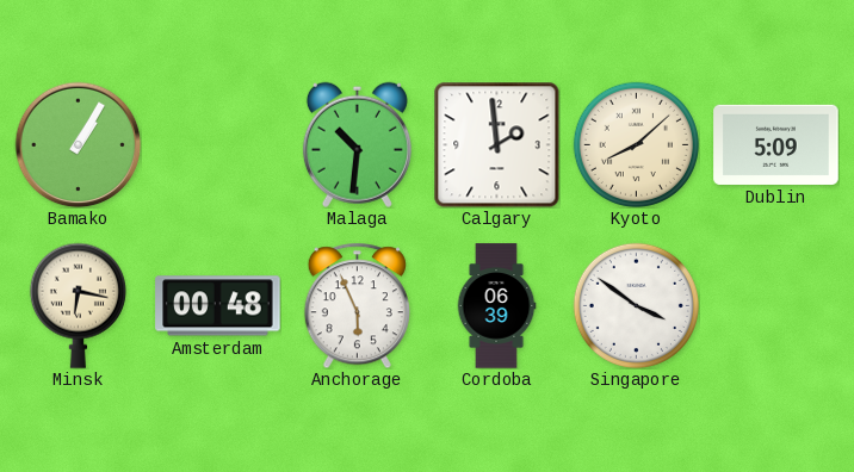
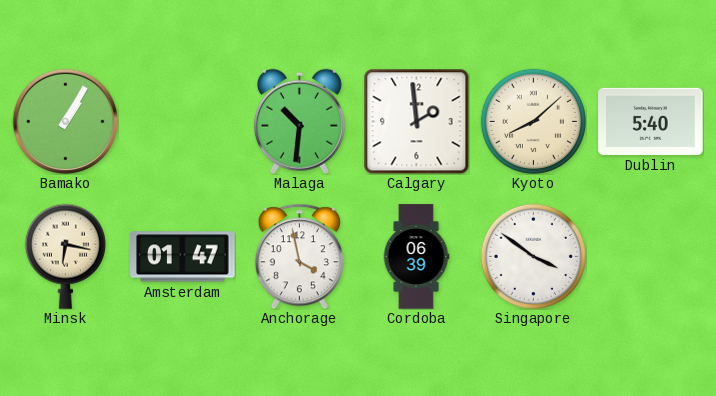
Dublin: 5:09 -> 5:40 (651, 121)
Amsterdam: 00:48 -> 01:47 (183, 257)
Anchorage: 5:56 -> 3:58 (299, 256)
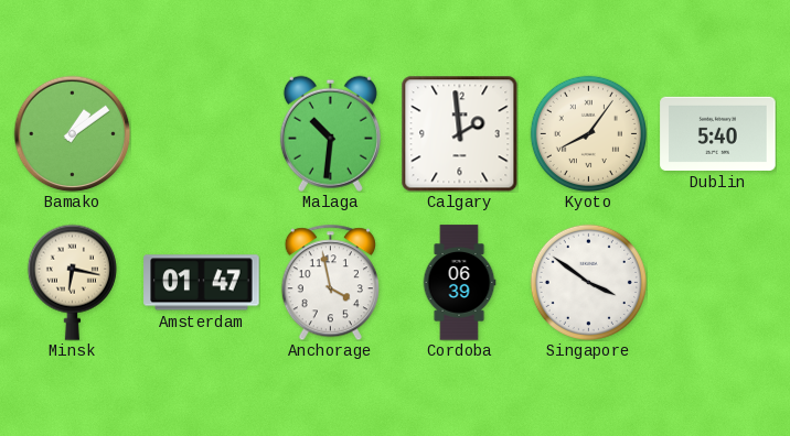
Bamako: 1:05 -> 1:09 (72, 133)
Kyoto: 8:08 -> 8:06 (588, 133)
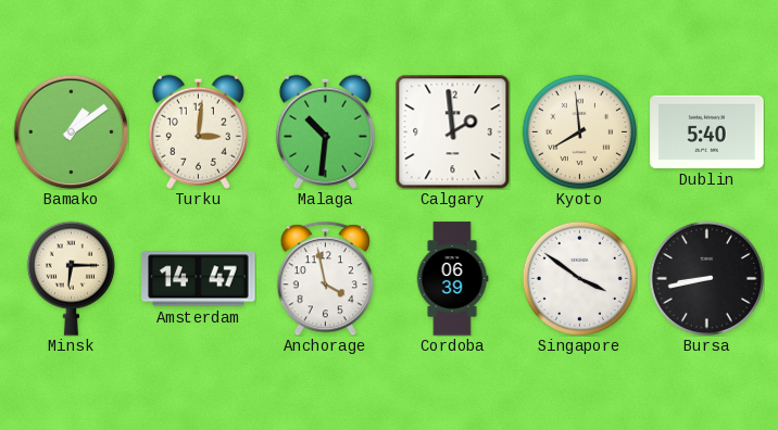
Turku: none -> 3:01 (198, 131)
Kyoto: 8:06 -> 7:59 (579, 131)
Minsk: 6:17 -> 6:15 (71, 278)
Amsterdam: 01:47 -> 14:47 (199, 279)
Bursa: none -> 8:43 (706, 278)
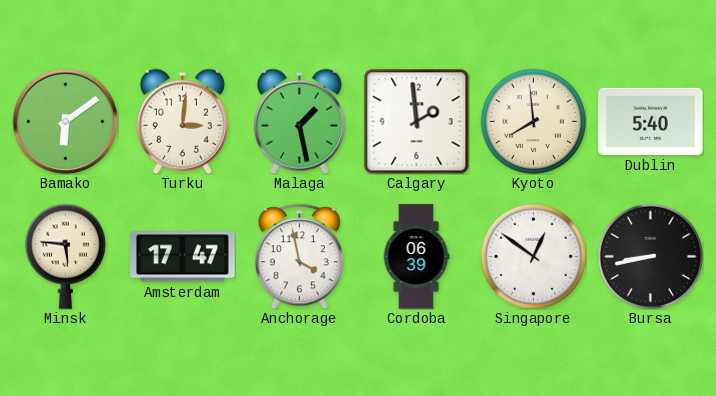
Bamako: 1:09 -> 6:09 (65, 121)
Malaga: 10:31 -> 1:28 (299, 121)
Minsk: 6:15 -> 5:46 (65, 256)
Amsterdam: 14:47 -> 17:47 (183, 257)
Singapore: 3:51 -> 12:51 (533, 256)
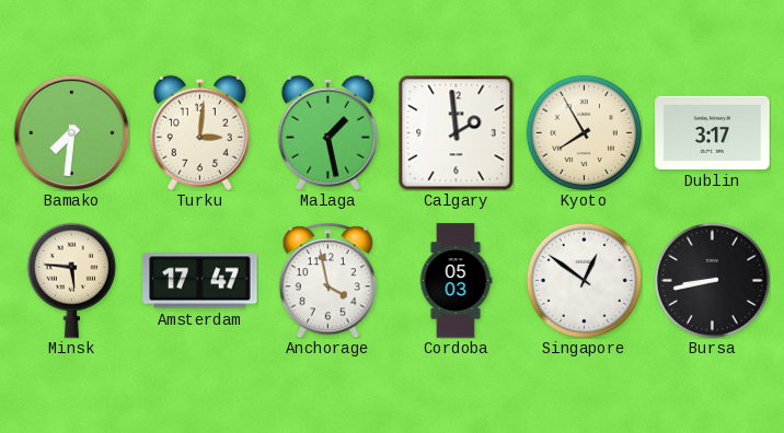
Bamako: 6:09 -> 7:31 (71, 132)
Kyoto: 7:59 -> 7:55 (584, 132)
Dublin: 5:40 -> 3:17 (713, 132)
Cordoba: 06:39 -> 05:03 (456, 281)
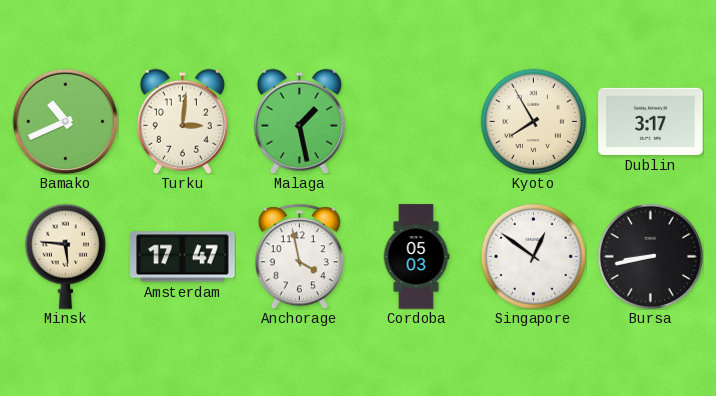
Bamako: 7:31 -> 10:41 (65, 121)
Calgary: 1:59 -> none (456, 132)
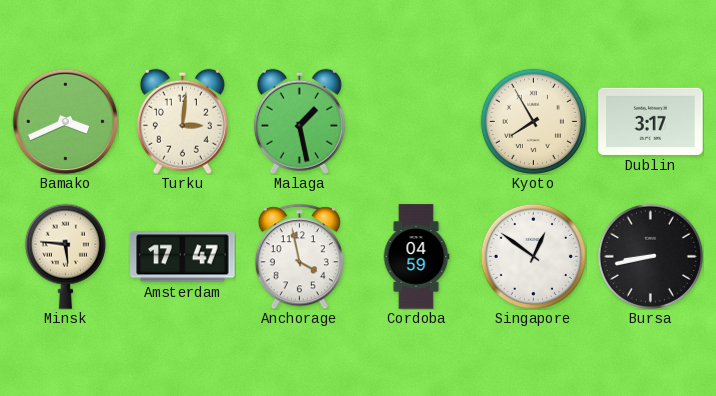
Bamako: 10:41 -> 3:41 (65, 121)
Cordoba: 05:03 -> 04:59 (416, 257)
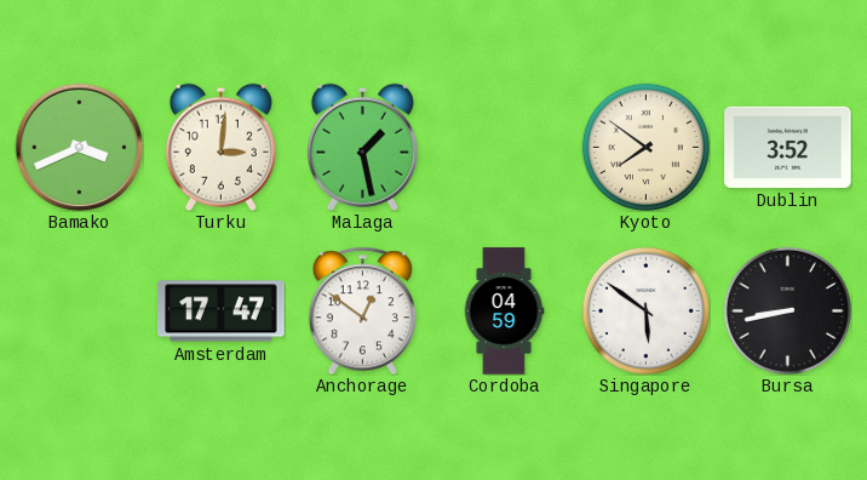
Kyoto: 7:55 -> 7:51 (645, 147)
Dublin: 3:17 -> 3:52 (788, 147)
Minsk: 5:46 -> none (65, 256)
Anchorage: 3:58 -> 12:51 (362, 310)
Singapore: 12:51 -> 5:51 (645, 310)
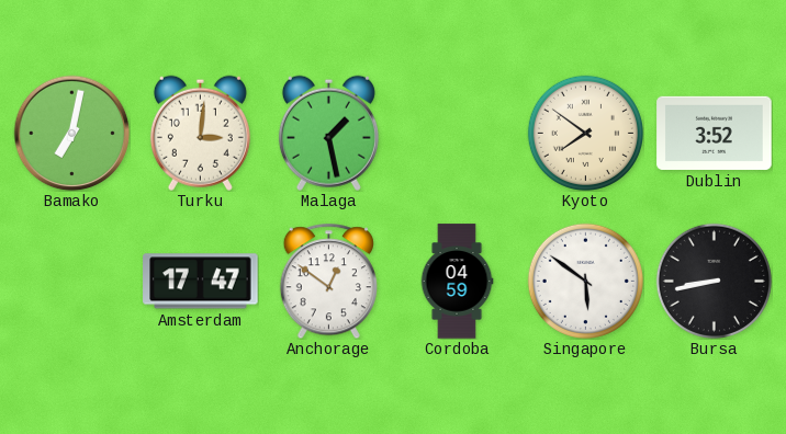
Bamako: 3:41 -> 7:02 (71, 133)
